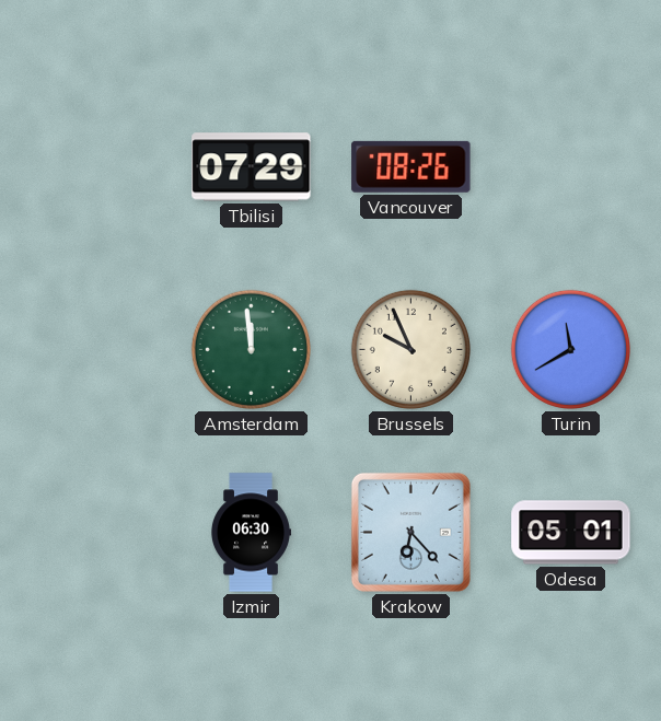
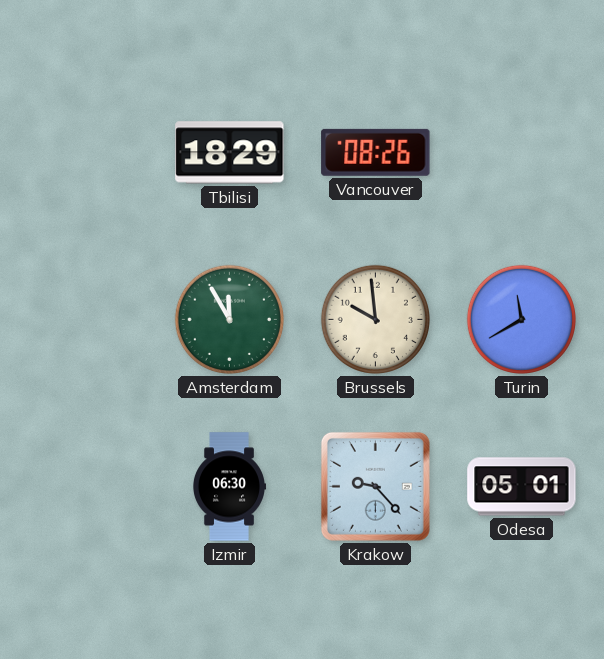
Tbilisi: 07:29 -> 18:29 (230, 153)
Amsterdam: 11:59 -> 11:55 (229, 319)
Brussels: 9:56 -> 9:59 (375, 319)
Krakow: 6:23 -> 9:23 (375, 486)
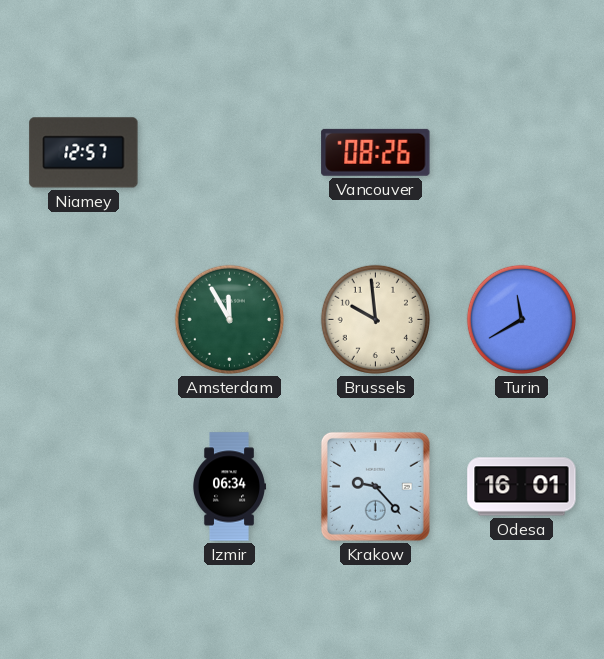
Niamey: none -> 12:57 (84, 153)
Tbilisi: 18:29 -> none (230, 153)
Izmir: 06:30 -> 06:34 (228, 487)
Odesa: 05:01 -> 16:01 (522, 487)
